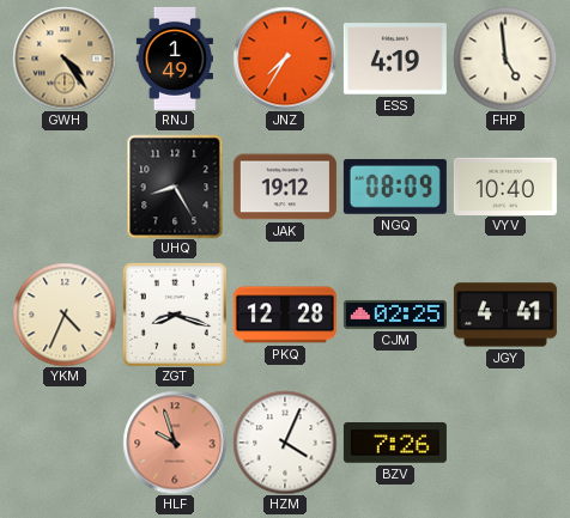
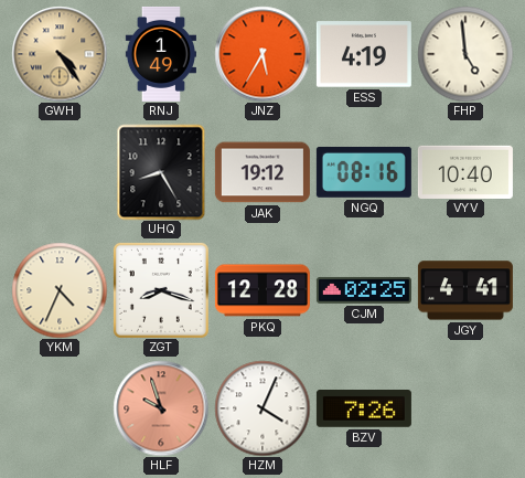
JNZ: 7:35 -> 5:35 (262, 54)
NGQ: 08:09 -> 08:16 (364, 172)
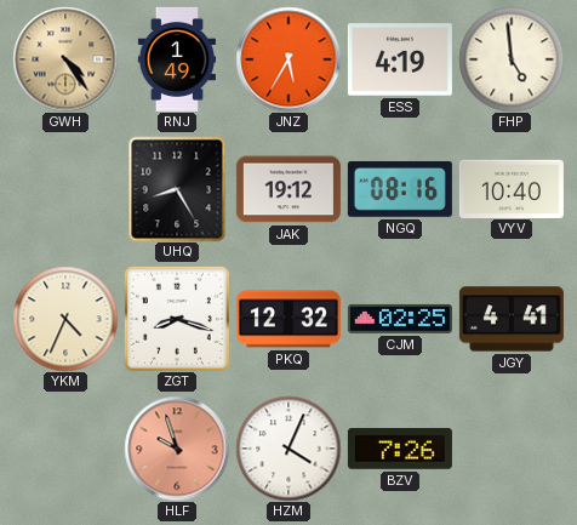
PKQ: 12:28 -> 12:32 (288, 319)
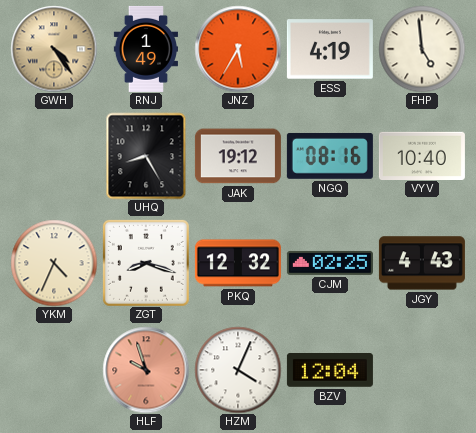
JGY: 4:41 -> 4:43 (422, 263)
BZV: 7:26 -> 12:04 (330, 371)
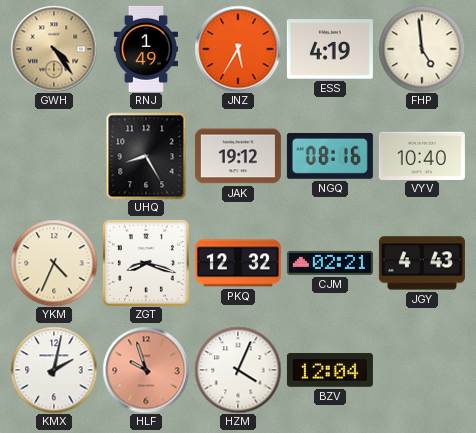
CJM: 02:25 -> 02:21 (330, 263)
KMX: none -> 2:02 (54, 370)
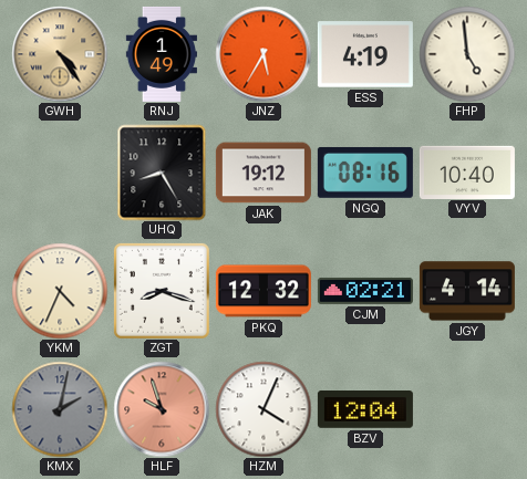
JGY: 4:43 -> 4:14 (467, 291)
KMX dial: white -> grey (60, 409)
